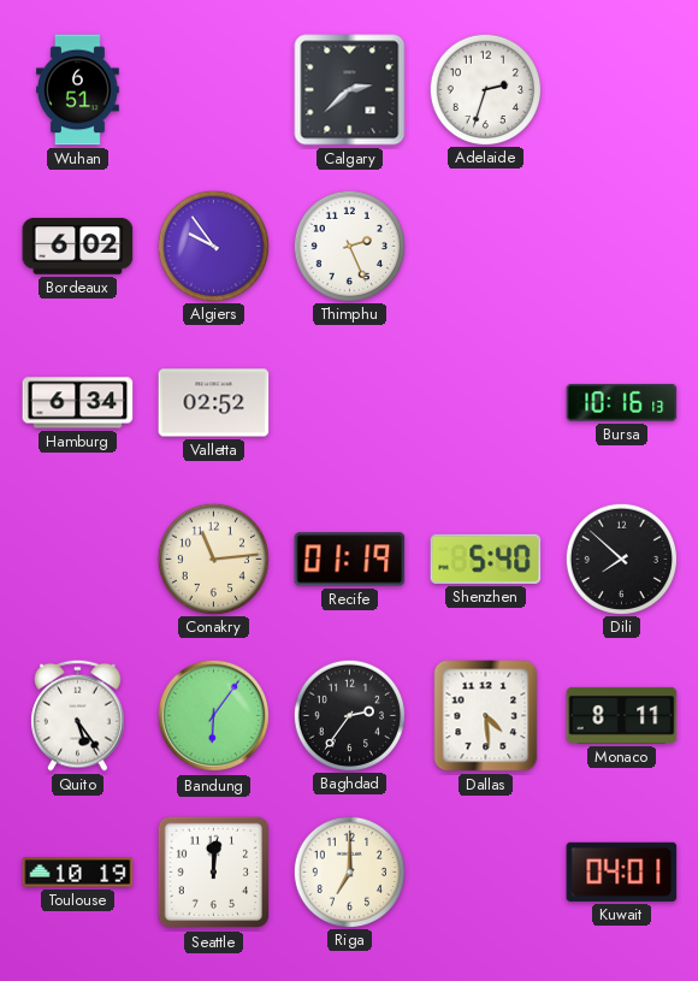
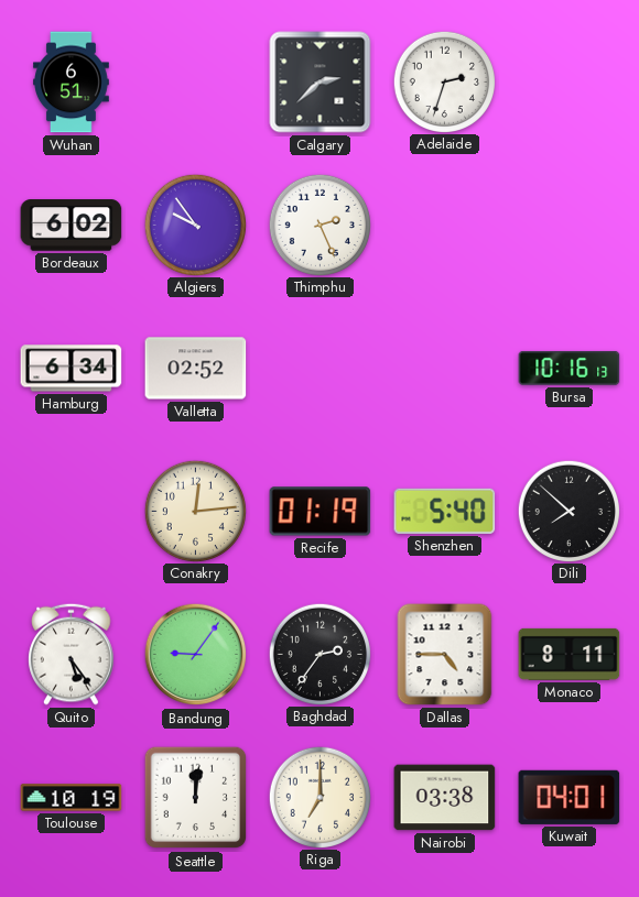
Conakry: 11:14 -> 12:14 (195, 511)
Bandung: 6:06 -> 9:06 (196, 655)
Dallas: 4:29 -> 4:45 (445, 655)
Nairobi: none -> 03:38 (445, 798)
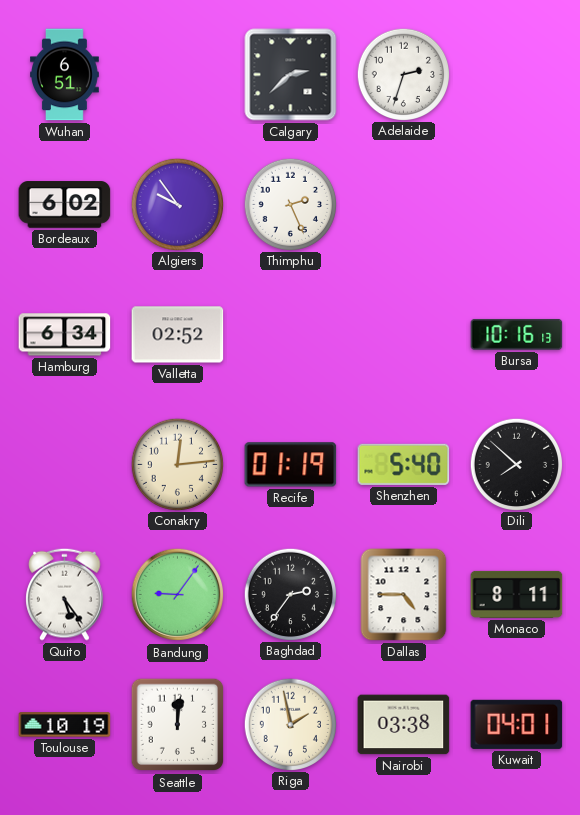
Riga: 7:00 -> 1:58 (290, 724)
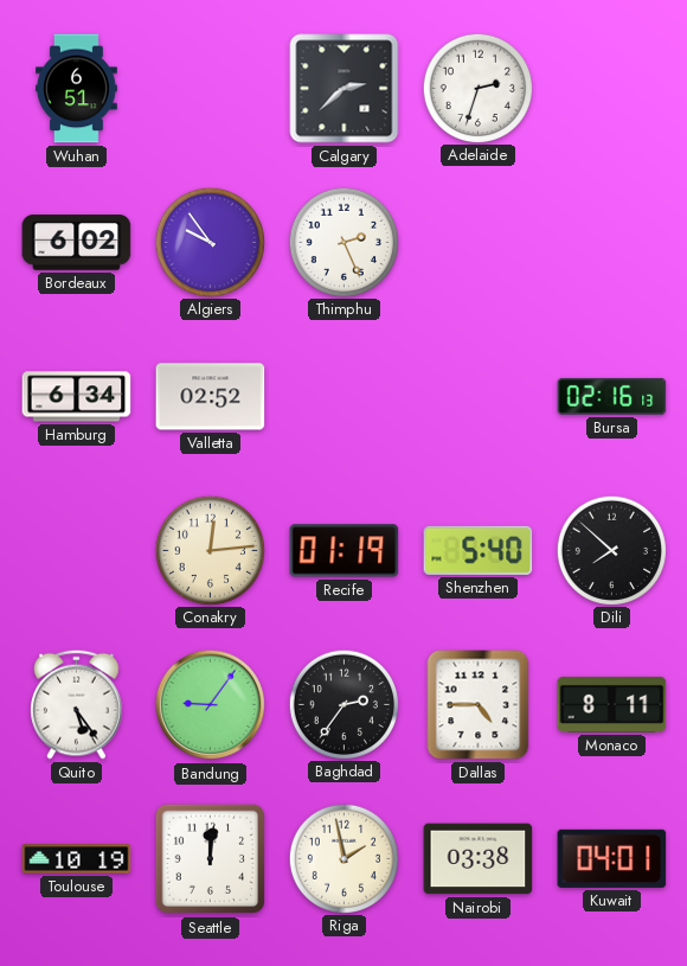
Bursa: 10:16 -> 02:16 (612, 396)
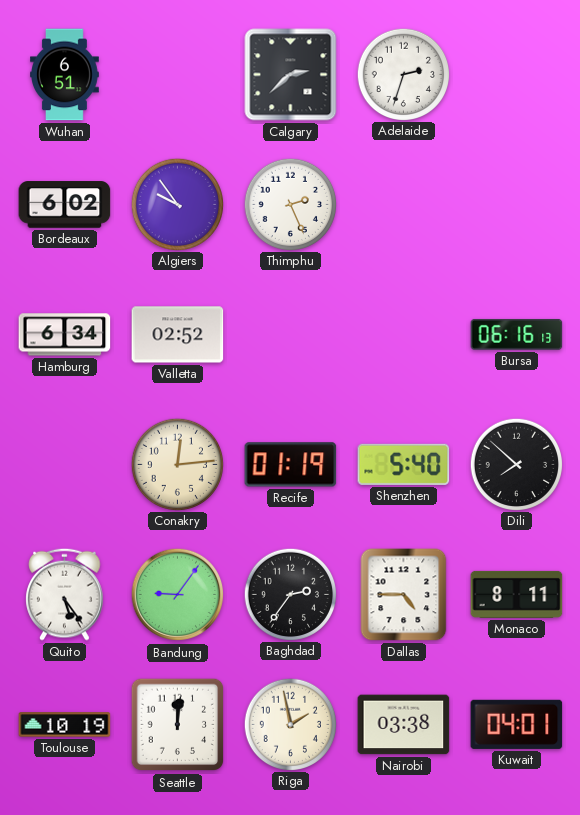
Bursa: 02:16 -> 06:16 (517, 334)
